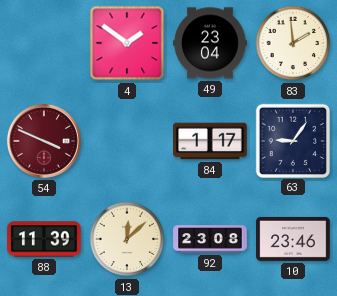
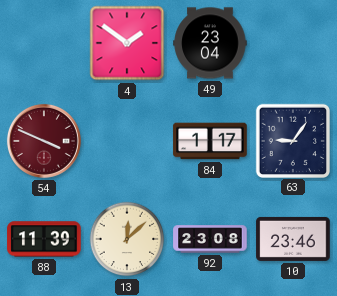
83: 1:59 -> none (293, 43)
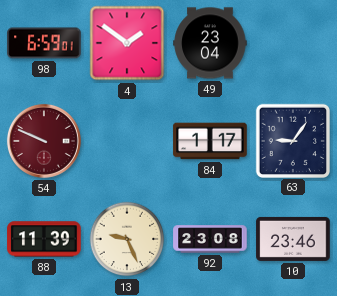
98: none -> 6:59 (44, 43)
54: 3:49 -> 9:49 (44, 141)
13: 12:08 -> 9:26 (127, 239)
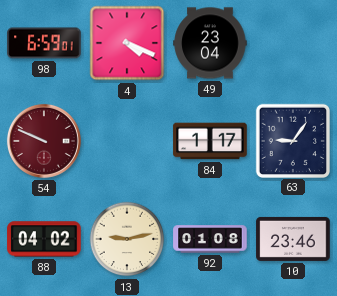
4: 1:51 -> 4:19 (127, 43)
88: 11:39 -> 04:02 (44, 239)
13: 9:26 -> 9:13 (127, 239)
92: 23:08 -> 01:08 (210, 239)
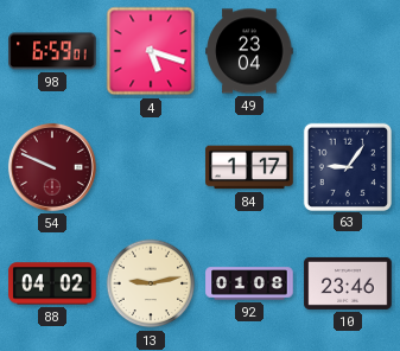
4: 4:19 -> 5:18 (151, 51)
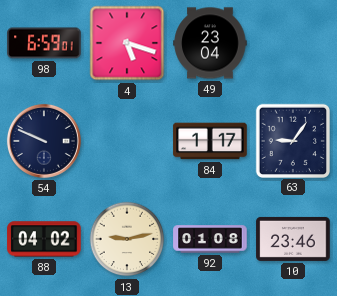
54 dial: burgundy -> navy (44, 141)
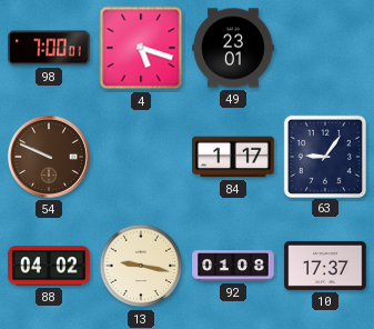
98: 6:59 -> 7:00 (49, 48)
49: 23:04 -> 23:01 (233, 48)
54 dial: navy -> brown (49, 157)
13: 9:13 -> 9:17 (141, 266)
10: 23:46 -> 17:37 (325, 266)
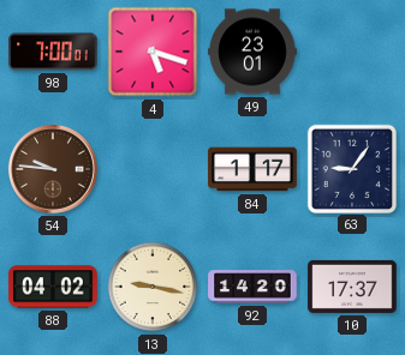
54: 9:49 -> 9:46 (53, 169)
92: 01:08 -> 14:20 (252, 287)
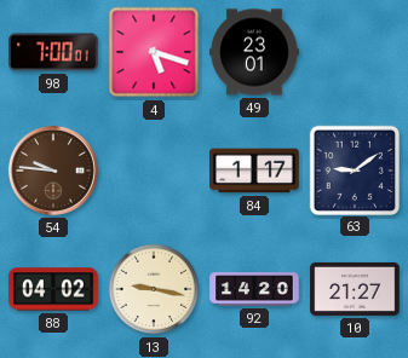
63: 9:06 -> 9:09 (354, 169)
10: 17:37 -> 21:27 (355, 289)
